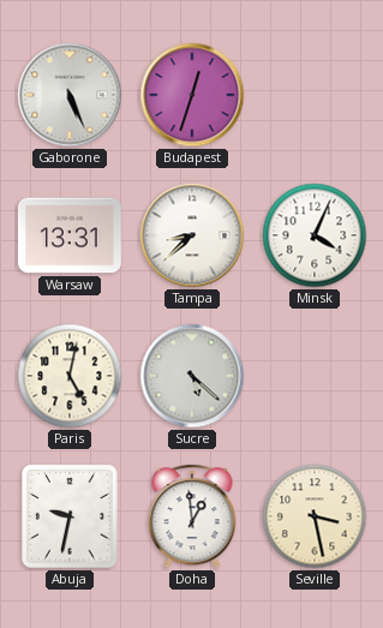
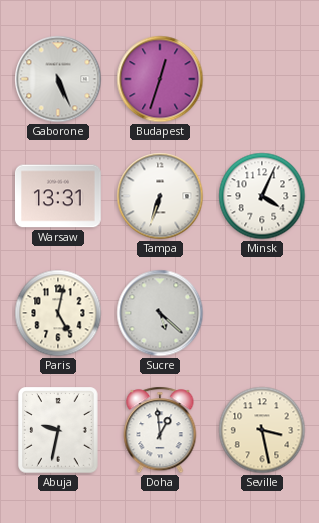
Tampa: 8:38 -> 6:33 (160, 196)
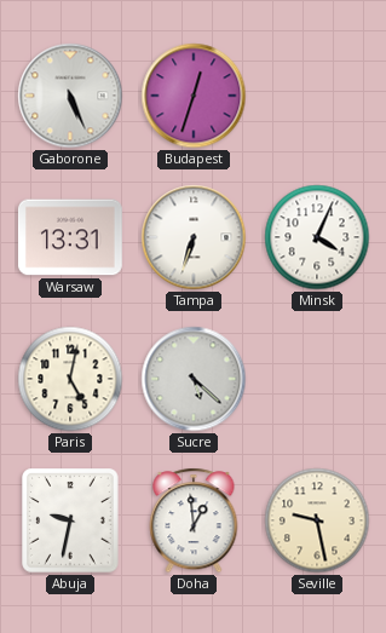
Seville: 3:28 -> 9:28 (317, 520)
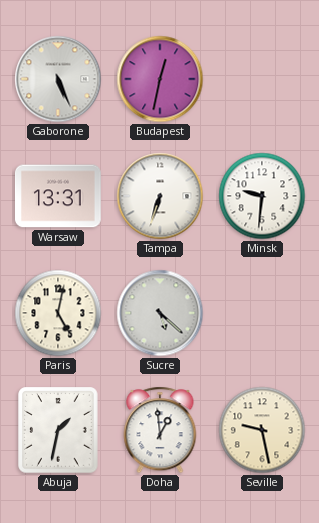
Budapest: 12:33 -> 12:32 (160, 79)
Minsk: 4:04 -> 9:31 (262, 196)
Abuja: 9:32 -> 1:32 (58, 430)
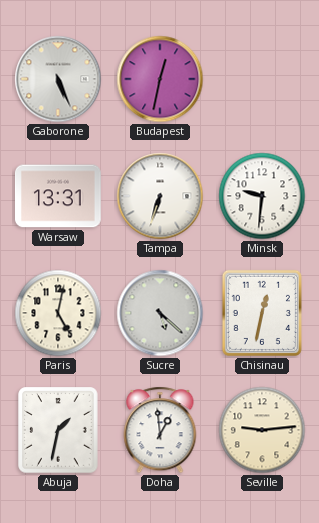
Chisinau: none -> 12:32 (262, 313)
Seville: 9:28 -> 9:14 (262, 430)
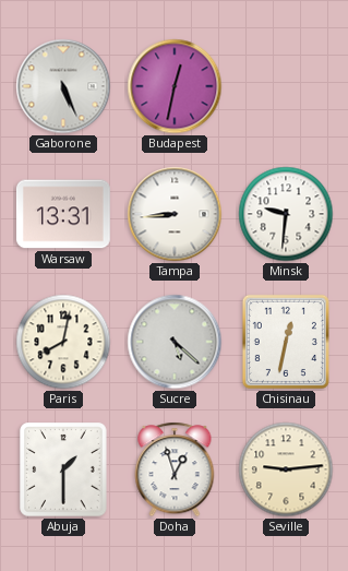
Tampa: 6:33 -> 8:44 (175, 214)
Paris: 5:02 -> 8:02 (63, 342)
Abuja: 1:32 -> 1:30 (63, 469)
Doha: 12:59 -> 12:57 (175, 469)
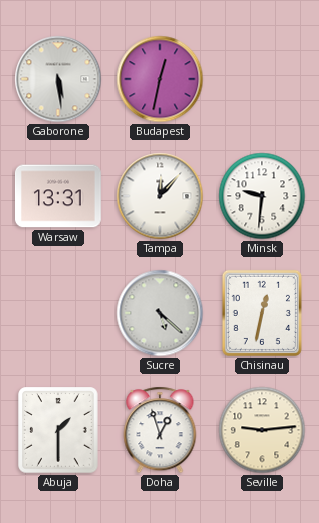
Gaborone: 5:26 -> 5:29 (58, 79)
Tampa: 8:44 -> 12:07 (160, 196)
Paris: 8:02 -> none (63, 342)
